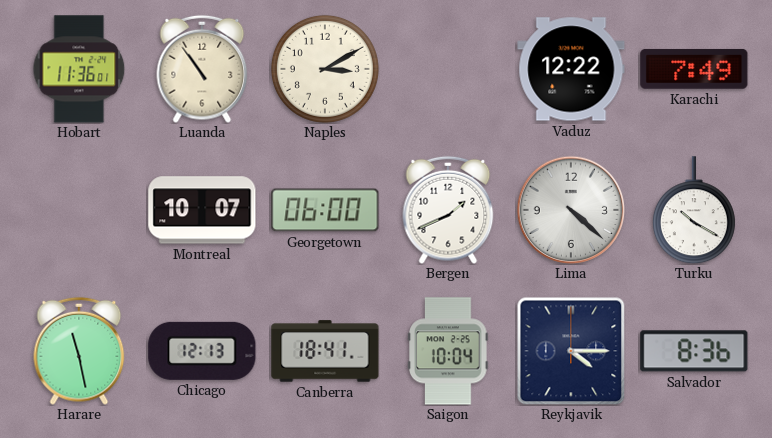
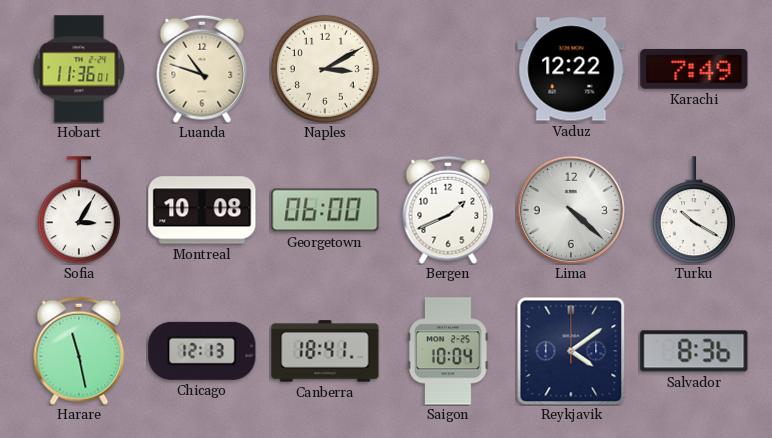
Luanda: 10:54 -> 10:48 (202, 69)
Sofia: none -> 3:05 (79, 210)
Montreal: 10:07 -> 10:08 (202, 210)
Reykjavik: 4:15 -> 4:09 (571, 351)
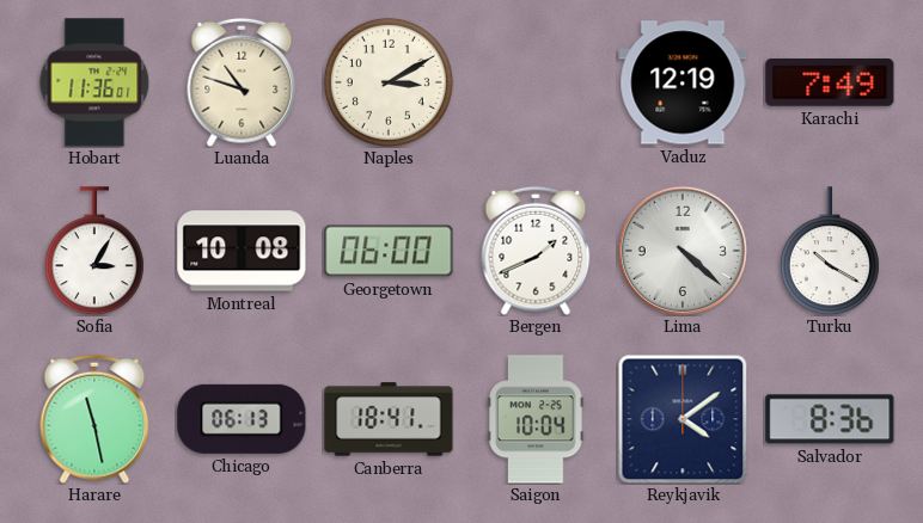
Vaduz: 12:22 -> 12:19 (683, 82)
Chicago: 12:13 -> 06:13 (242, 419)
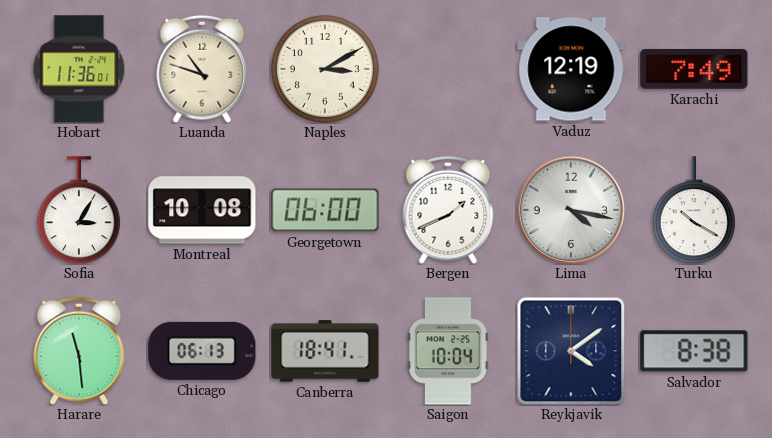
Lima: 4:22 -> 4:17 (571, 210)
Harare: 11:28 -> 11:29 (79, 351)
Salvador: 8:36 -> 8:38 (694, 351)
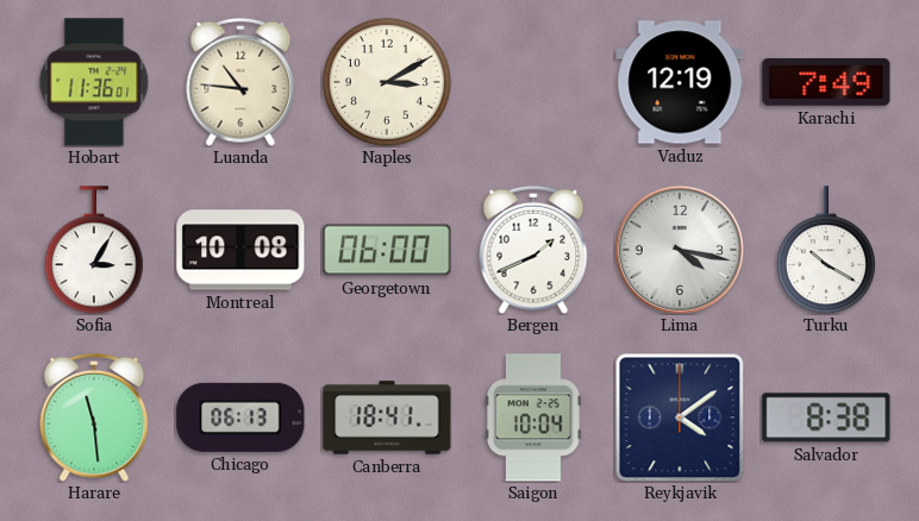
Luanda: 10:48 -> 10:46 (240, 82)
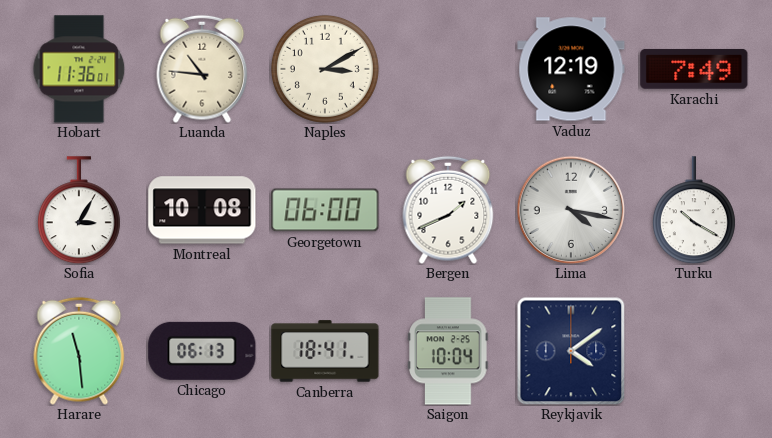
Salvador: 8:38 -> none (826, 418)
